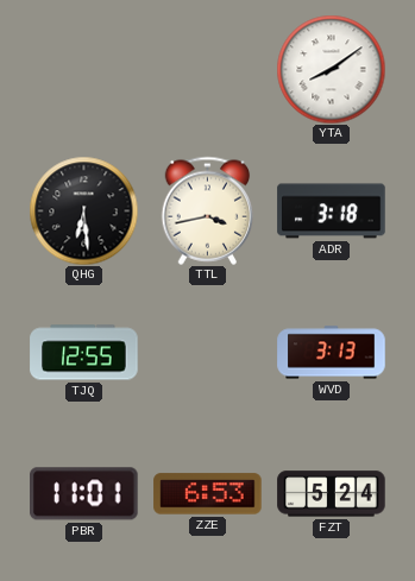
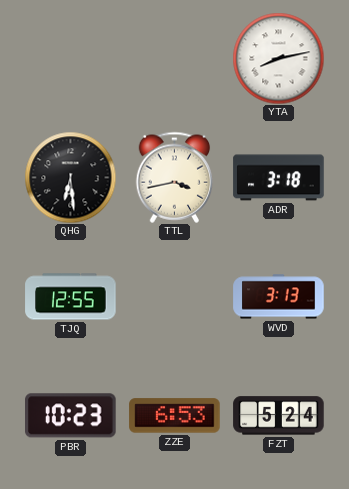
YTA: 8:09 -> 8:13 (278, 58)
PBR: 11:01 -> 10:23 (71, 416)
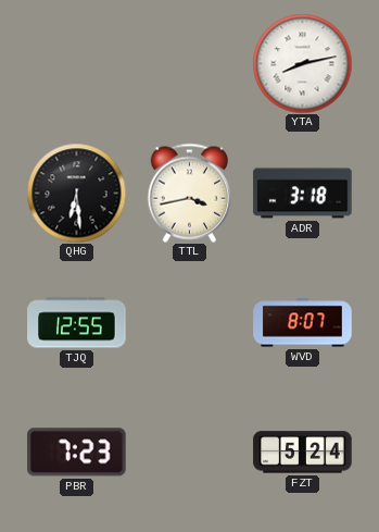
WVD: 3:13 -> 8:07 (303, 323)
PBR: 10:23 -> 7:23 (77, 453)
ZZE: 6:53 -> none (175, 416)
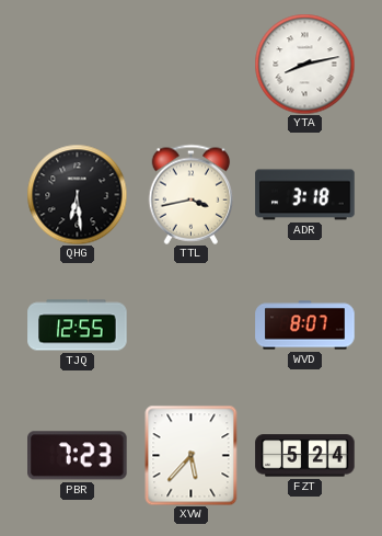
XVW: none -> 5:37 (192, 455)
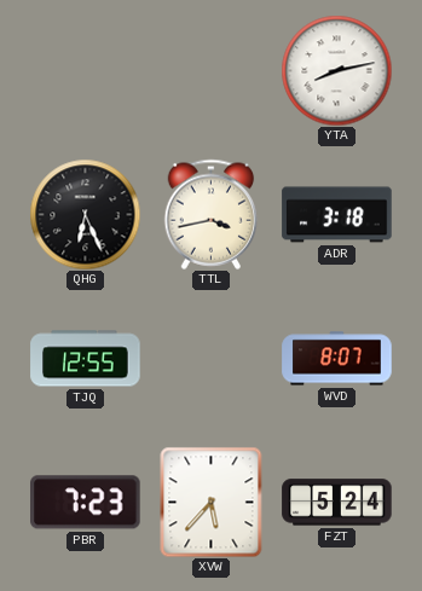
QHG: 6:29 -> 6:26 (85, 214)
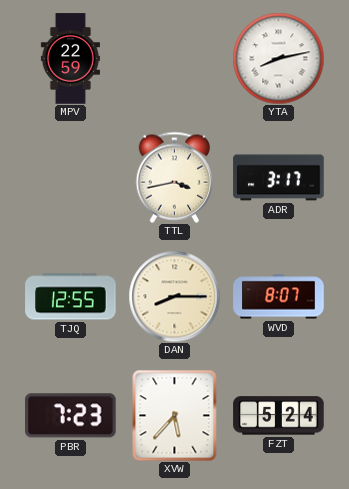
MPV: none -> 22:59 (70, 59)
QHG: 6:26 -> none (85, 214)
ADR: 3:18 -> 3:17 (279, 178)
DAN: none -> 8:15 (174, 296)
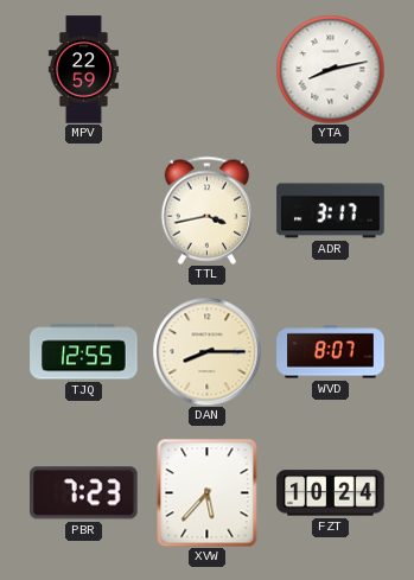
FZT: 5:24 -> 10:24 (331, 493)
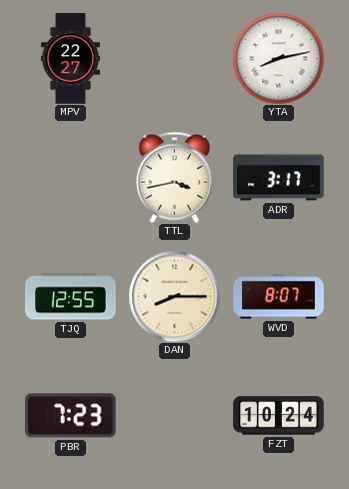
MPV: 22:59 -> 22:27 (70, 59)
XVW: 5:37 -> none (208, 492)
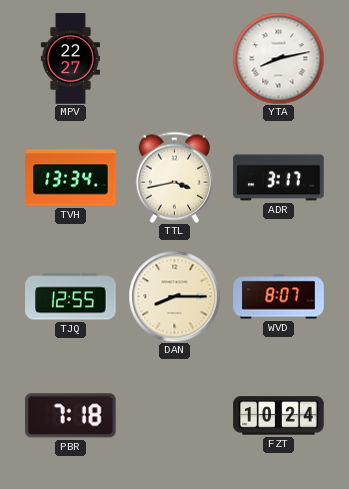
TVH: none -> 13:34 (71, 178)
PBR: 7:23 -> 7:18 (71, 416)
